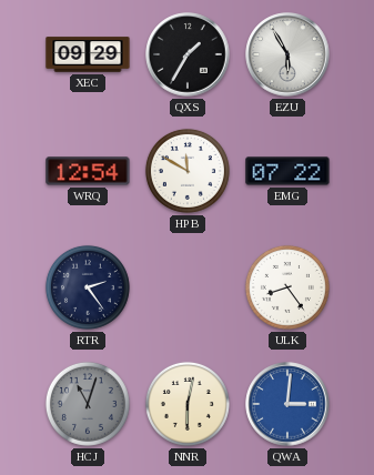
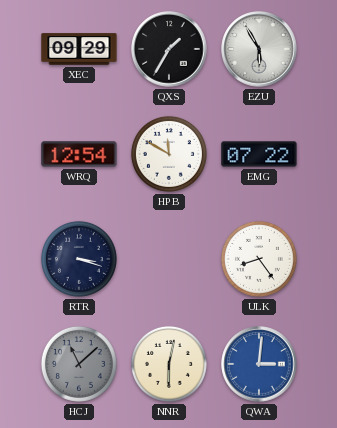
RTR: 2:24 -> 3:18 (79, 259)
HCJ: 11:03 -> 11:08 (79, 364)
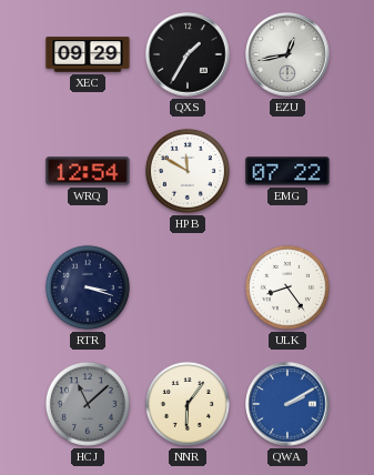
EZU: 5:55 -> 12:43 (287, 54)
NNR: 6:02 -> 6:06 (188, 404)
QWA: 3:01 -> 2:10 (287, 404)
